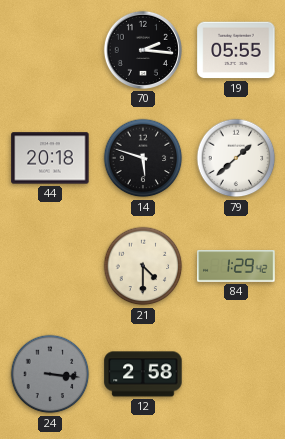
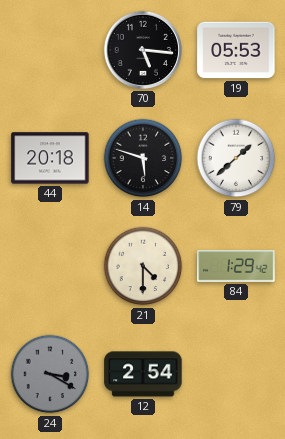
70: 2:16 -> 5:16 (143, 50)
19: 05:55 -> 05:53 (236, 50)
24: 3:16 -> 3:20 (50, 374)
12: 2:58 -> 2:54 (143, 374)
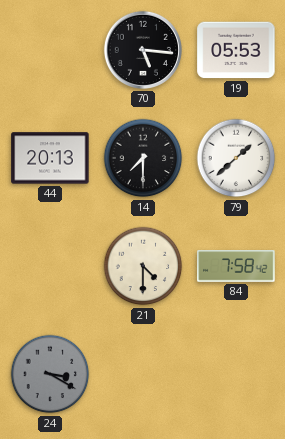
44: 20:18 -> 20:13 (50, 158)
14: 5:48 -> 7:30 (143, 158)
84: 1:29 -> 7:58 (236, 266)
12: 2:54 -> none (143, 374)
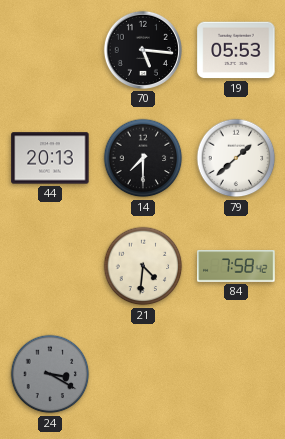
21: 4:30 -> 4:31 (143, 266)
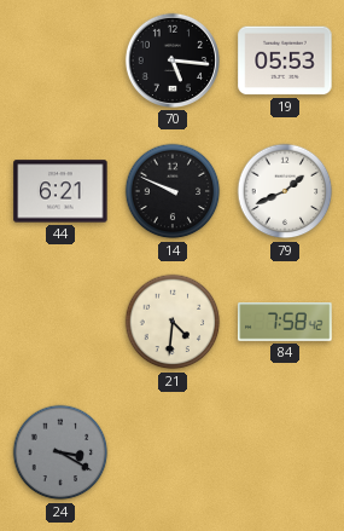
44: 20:13 -> 6:21 (60, 191)
14: 7:30 -> 9:49 (173, 191)
79: 1:38 -> 1:41 (285, 191)
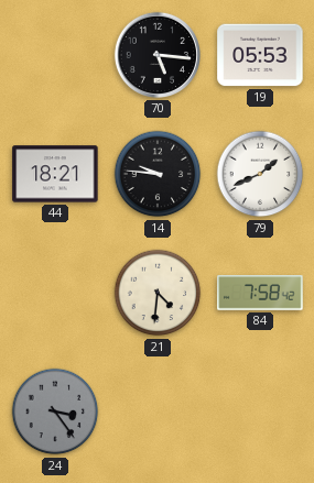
44: 6:21 -> 18:21 (55, 174)
14: 9:49 -> 9:46 (158, 174)
24: 3:20 -> 3:24 (55, 411)
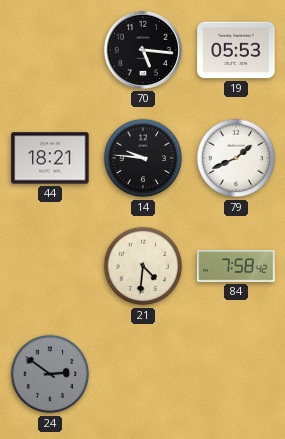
24: 3:24 -> 2:51 (50, 374)
